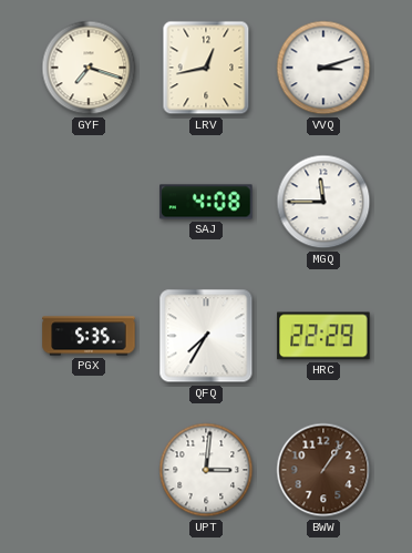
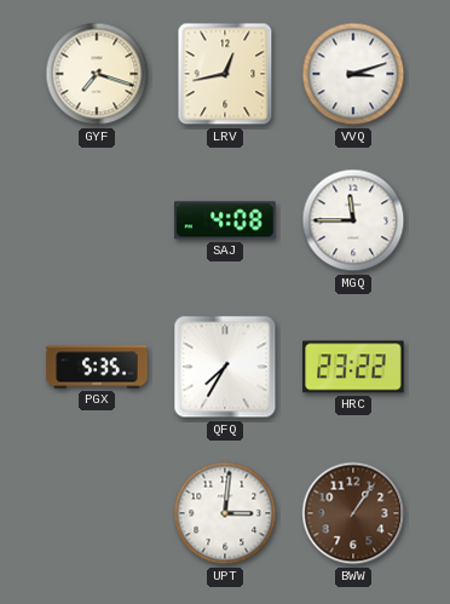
HRC: 22:29 -> 23:22 (353, 367)
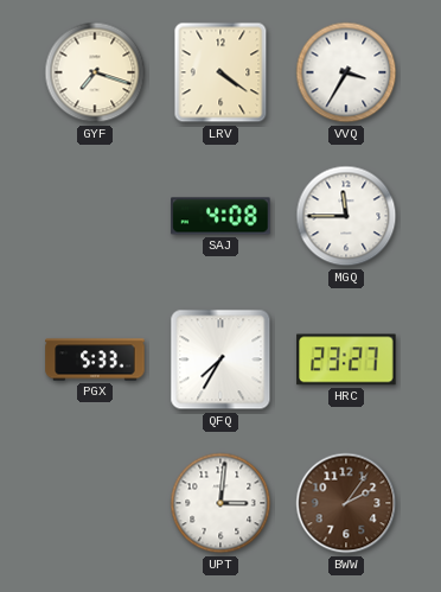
LRV: 12:43 -> 4:21 (220, 72)
VVQ: 3:12 -> 3:35 (346, 72)
PGX: 5:35 -> 5:33 (95, 359)
HRC: 23:22 -> 23:27 (346, 359)
BWW: 1:06 -> 2:06 (346, 503)
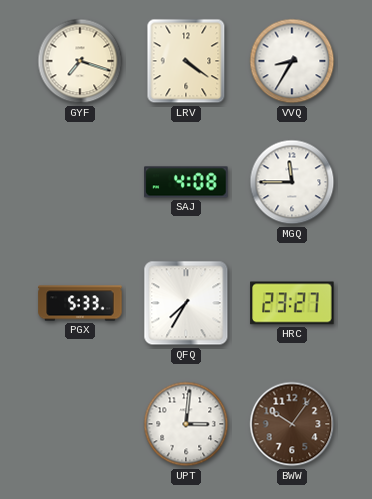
VVQ: 3:35 -> 8:35 (292, 61)
BWW: 2:06 -> 10:06 (292, 424)
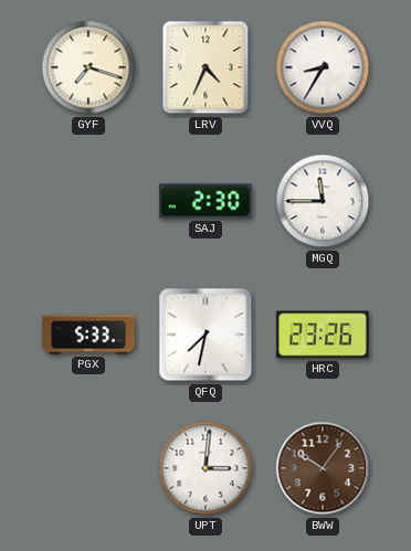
LRV: 4:21 -> 4:34 (205, 67)
SAJ: 4:08 -> 2:30 (205, 201)
QFQ: 7:35 -> 7:32 (205, 335)
HRC: 23:27 -> 23:26 (323, 335)
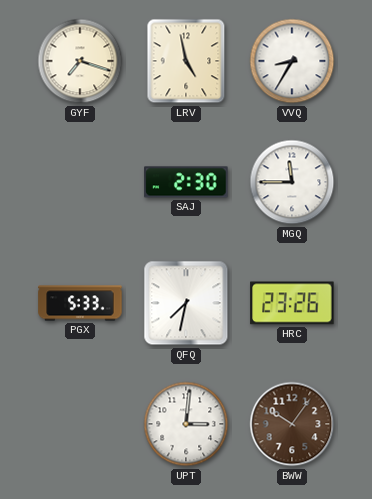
LRV: 4:34 -> 4:58 (186, 61)
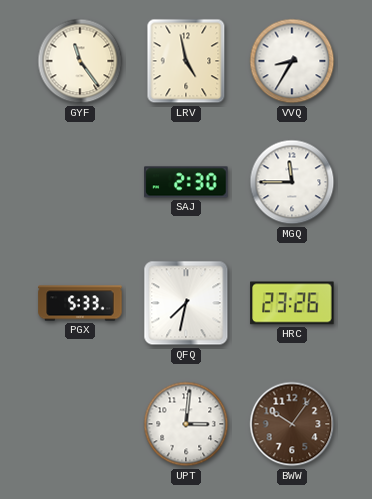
GYF: 7:18 -> 11:24 (80, 61)
